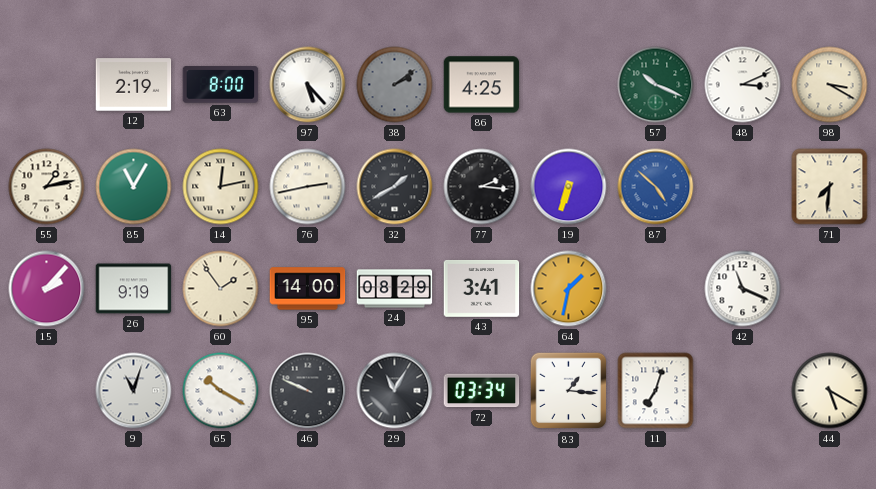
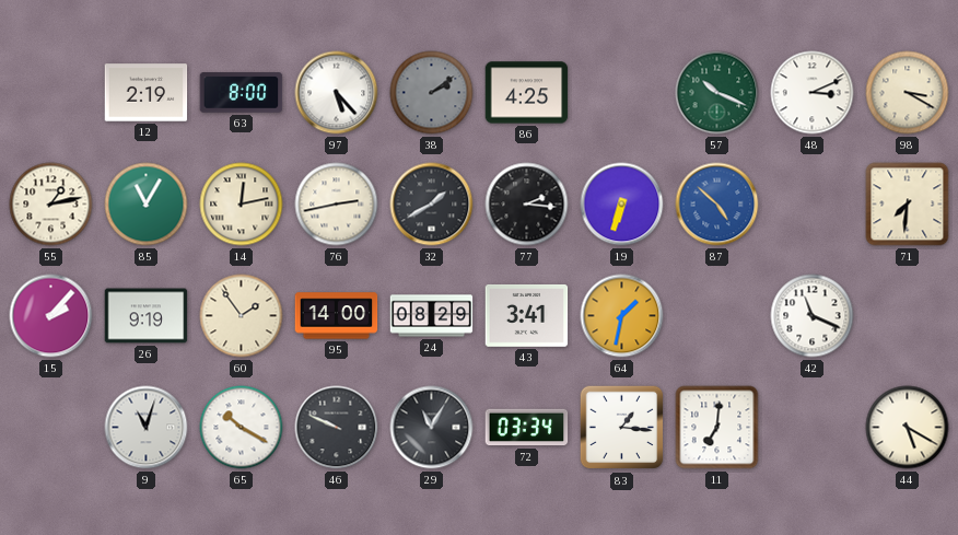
11: 7:03 -> 7:01 (717, 428)
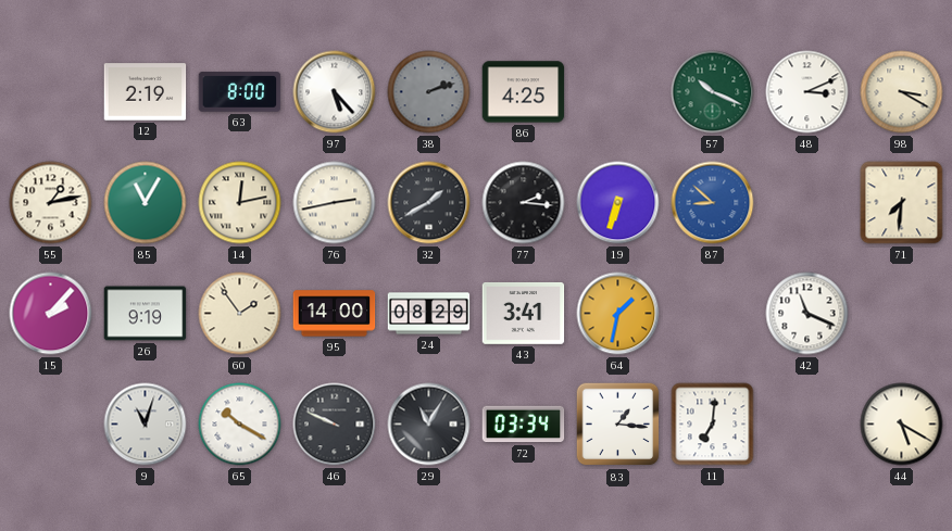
38: 2:09 -> 2:12 (429, 92)
87: 4:52 -> 8:52 (713, 203)
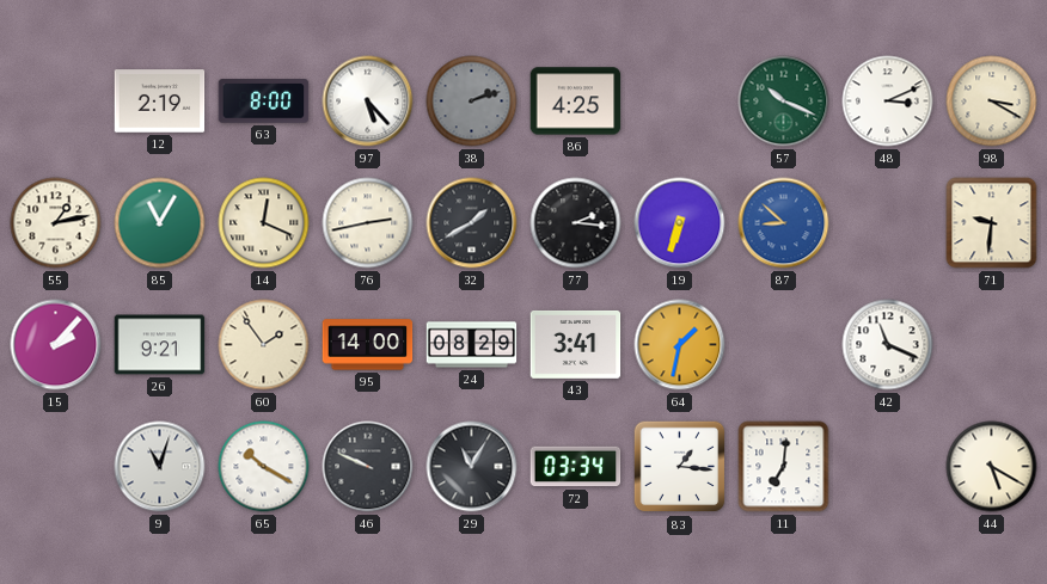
14: 12:13 -> 12:19 (264, 223)
71: 7:31 -> 9:31 (992, 223)
26: 9:19 -> 9:21 (160, 345)
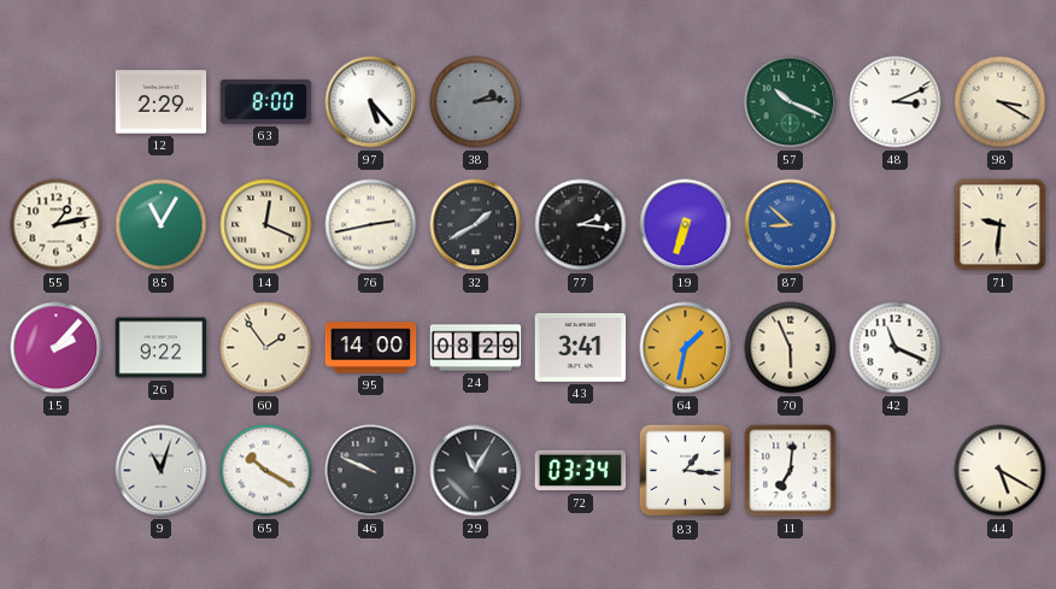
12: 2:19 -> 2:29 (162, 102)
38: 2:12 -> 2:14 (476, 102)
86: 4:25 -> none (576, 102)
26: 9:21 -> 9:22 (162, 348)
70: none -> 5:56 (791, 348)
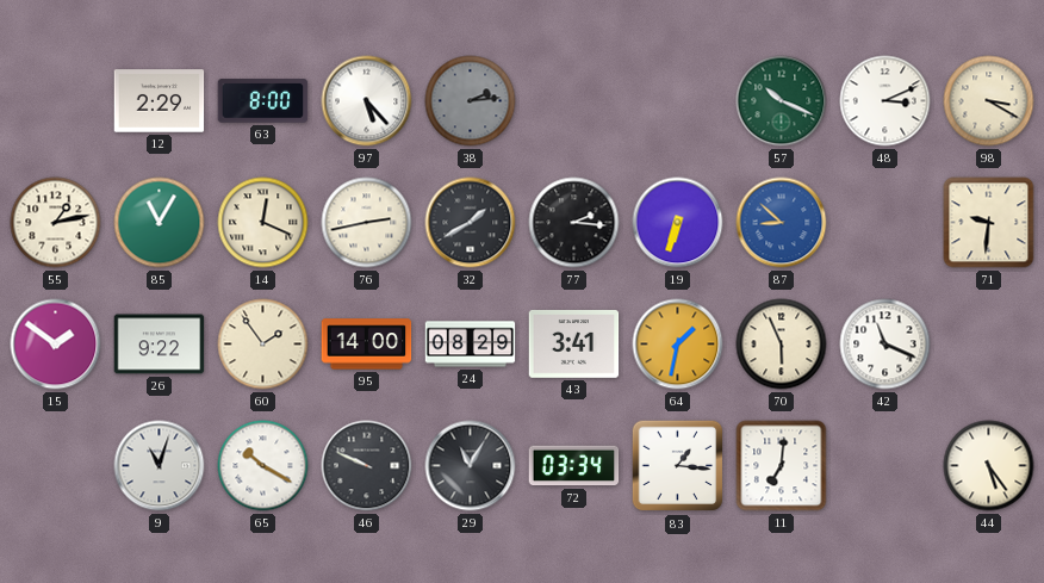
15: 2:07 -> 1:51 (56, 345)
44: 5:20 -> 5:24 (989, 466)
